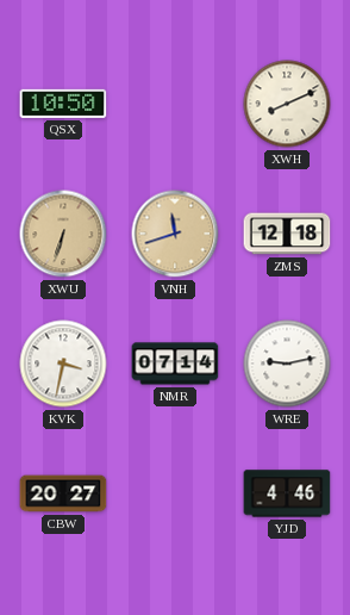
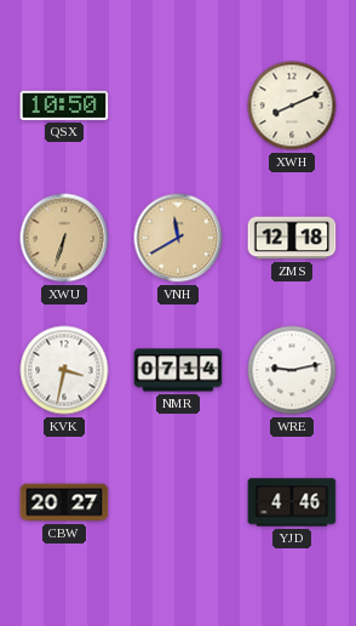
VNH: 11:42 -> 11:40 (178, 238)
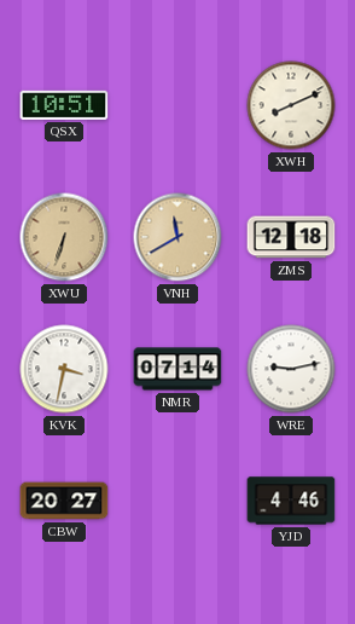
QSX: 10:50 -> 10:51 (64, 105)
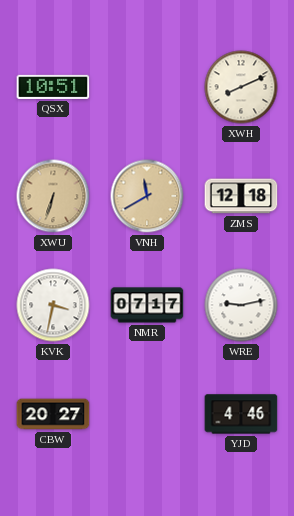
NMR: 07:14 -> 07:17 (147, 305)
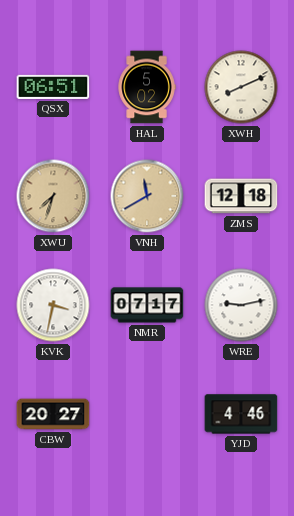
QSX: 10:51 -> 06:51 (53, 87)
HAL: none -> 5:02 (147, 87)
XWU: 6:33 -> 7:33 (53, 196)
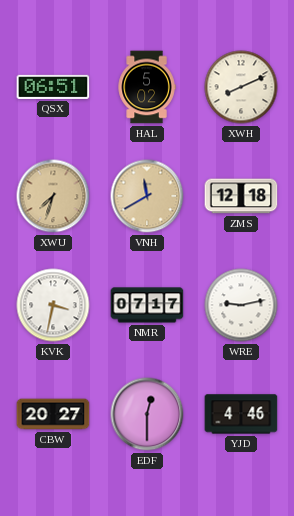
EDF: none -> 12:30 (147, 414)
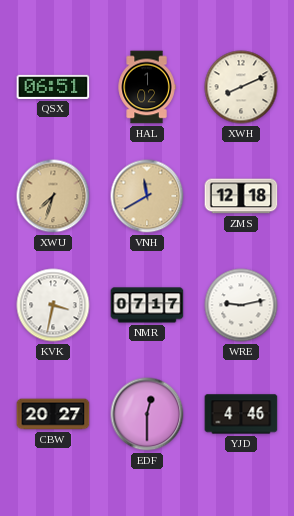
HAL: 5:02 -> 1:02 (147, 87)
